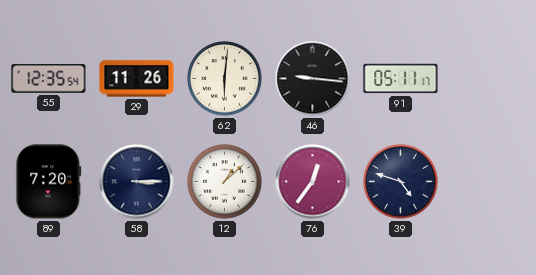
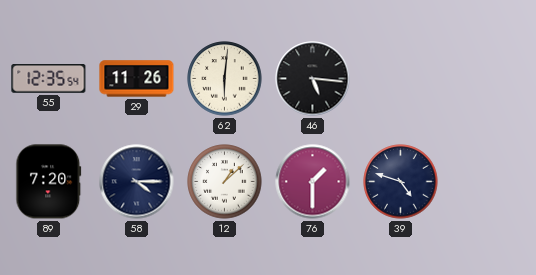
46: 9:16 -> 5:16 (313, 79)
91: 05:11 -> none (401, 79)
58: 3:15 -> 4:15 (137, 182)
76: 12:36 -> 1:30 (313, 182)
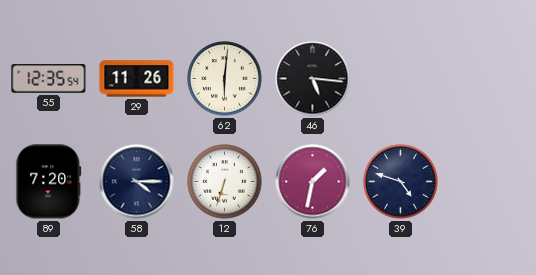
12: 1:08 -> 6:33 (225, 182)
76: 1:30 -> 1:32 (313, 182)
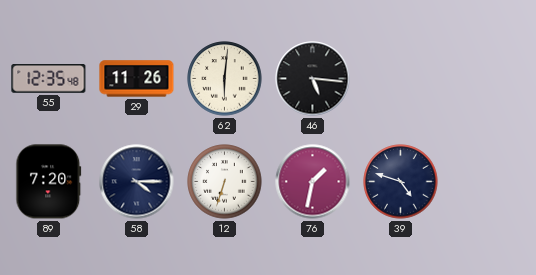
55: 12:35:54 -> 12:35:48 (49, 79)
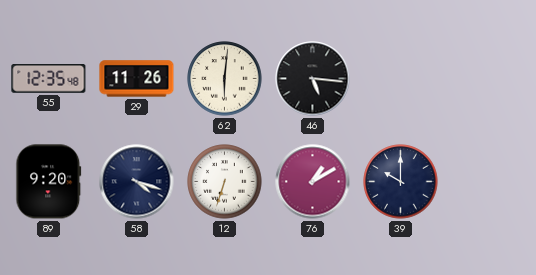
89: 7:20 -> 9:20 (49, 182)
58: 4:15 -> 4:18 (137, 182)
76: 1:32 -> 1:10 (313, 182)
39: 4:48 -> 10:00 (401, 182)
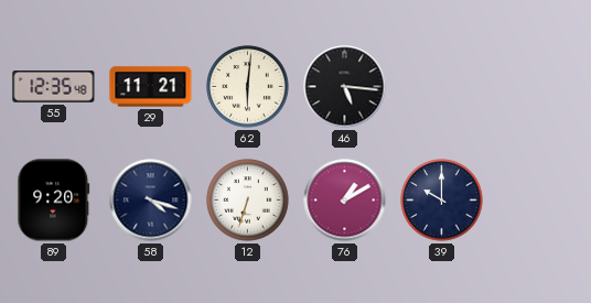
29: 11:26 -> 11:21 (151, 87)
